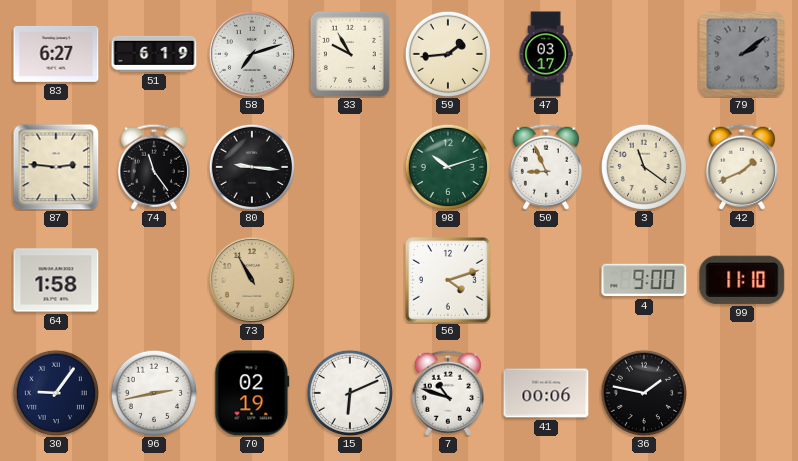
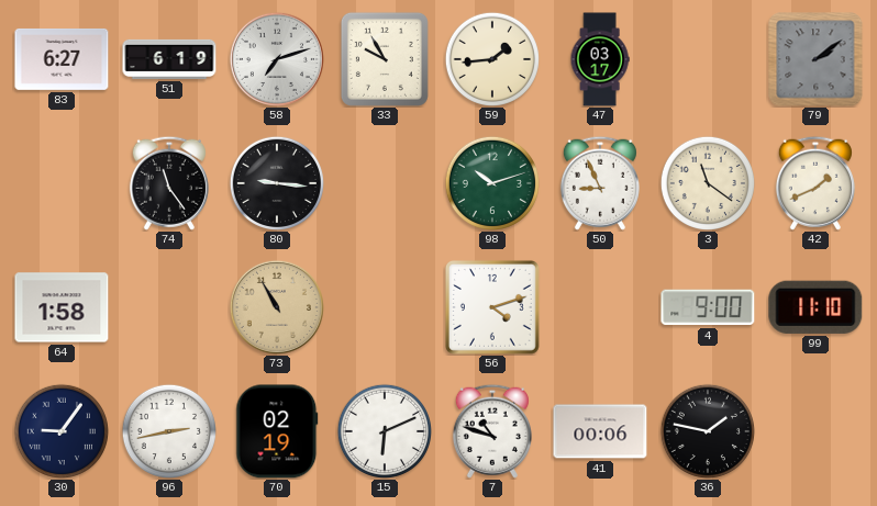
87: 2:46 -> none (56, 167)
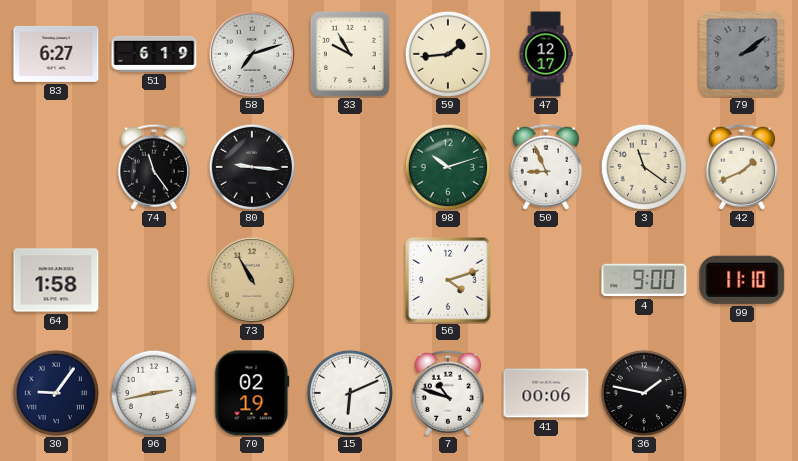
47: 03:17 -> 12:17 (546, 54)
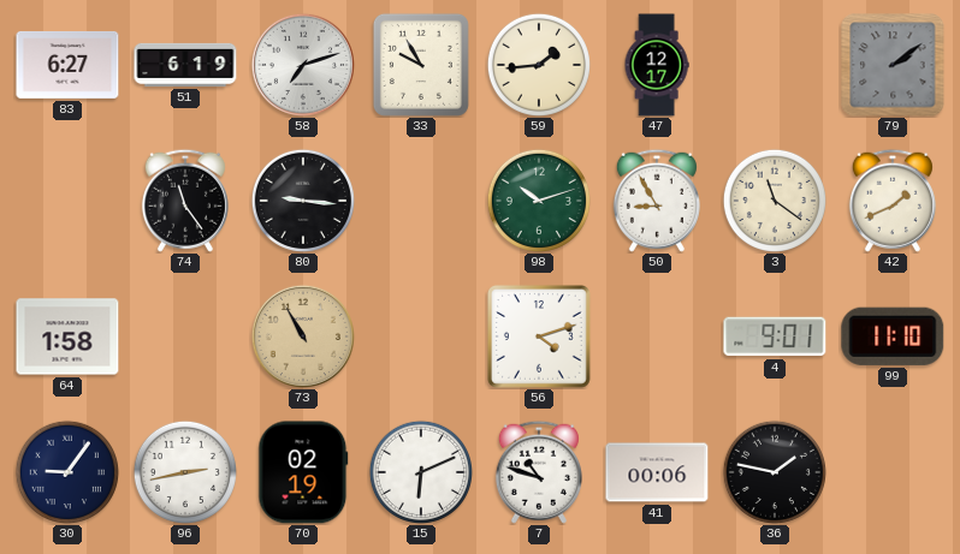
50: 8:56 -> 8:55 (657, 201)
4: 9:00 -> 9:01 (775, 336)
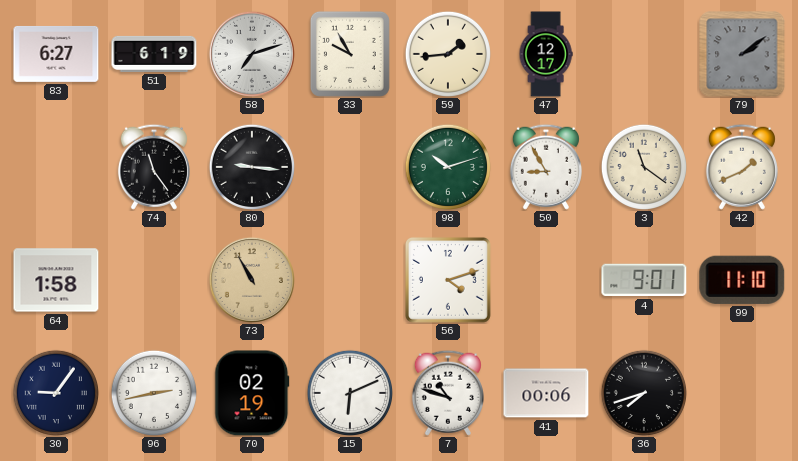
36: 1:47 -> 7:42 (643, 392)
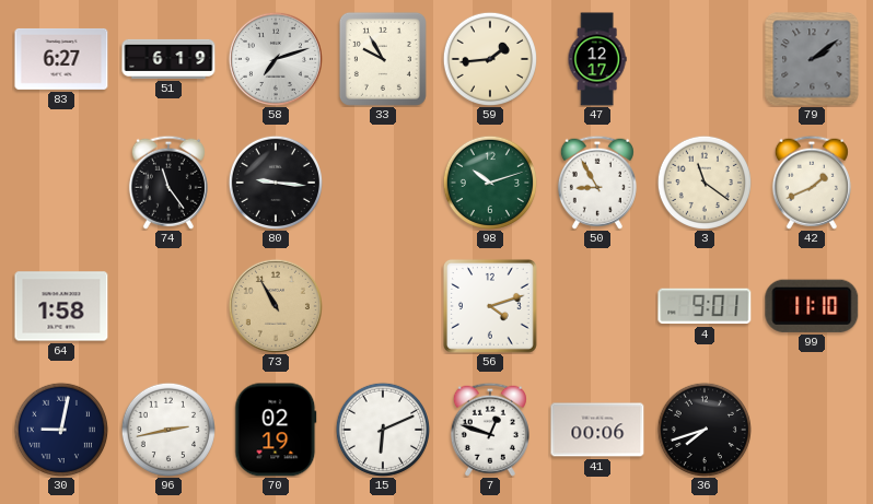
30: 9:06 -> 9:02 (60, 429)
7: 10:48 -> 12:48 (490, 430)
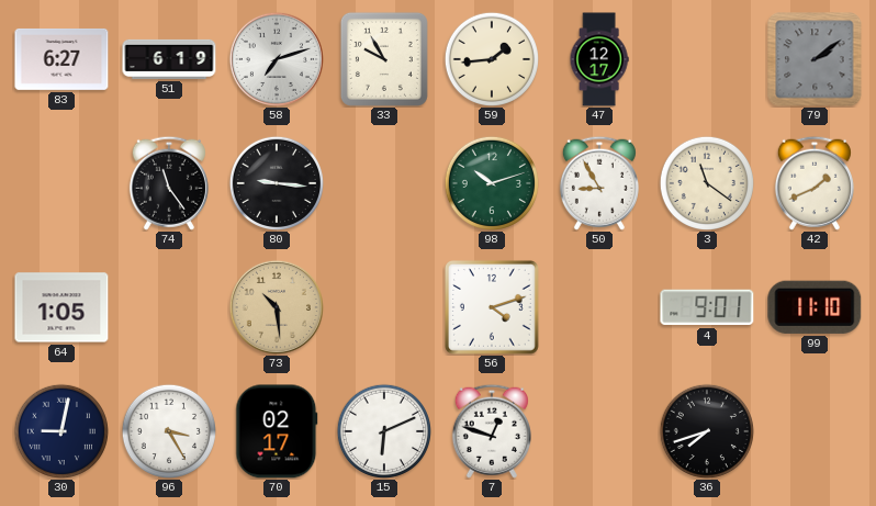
64: 1:58 -> 1:05 (61, 307)
73: 10:55 -> 10:29 (277, 307)
96: 2:43 -> 3:25 (168, 430)
70: 02:19 -> 02:17 (277, 431)
41: 00:06 -> none (597, 430)
